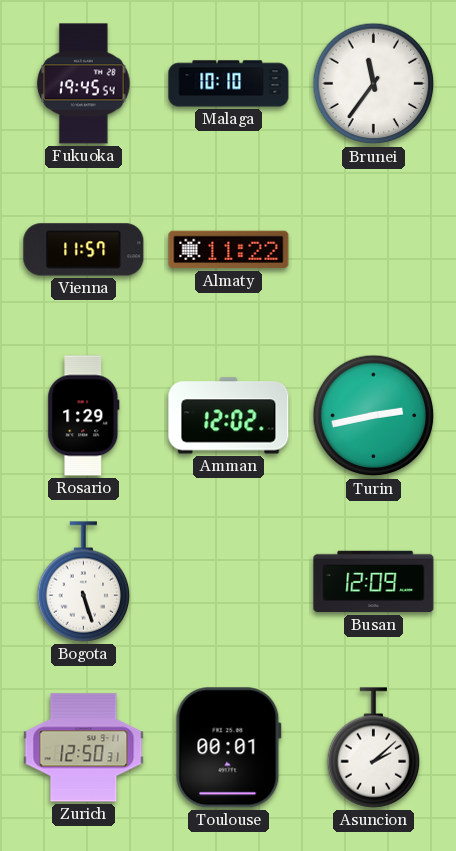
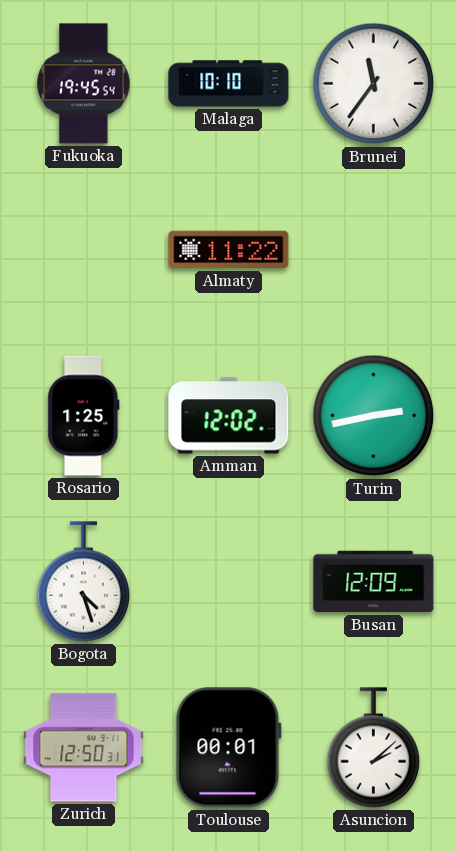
Vienna: 11:57 -> none (84, 250)
Rosario: 1:29 -> 1:25 (84, 416)
Bogota: 5:27 -> 4:27 (84, 582)
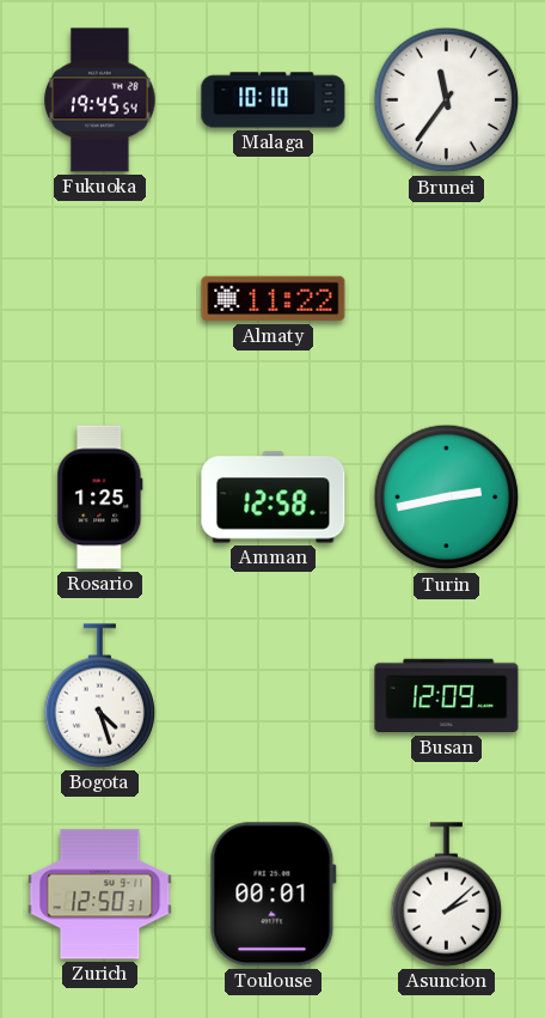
Amman: 12:02 -> 12:58 (274, 498)
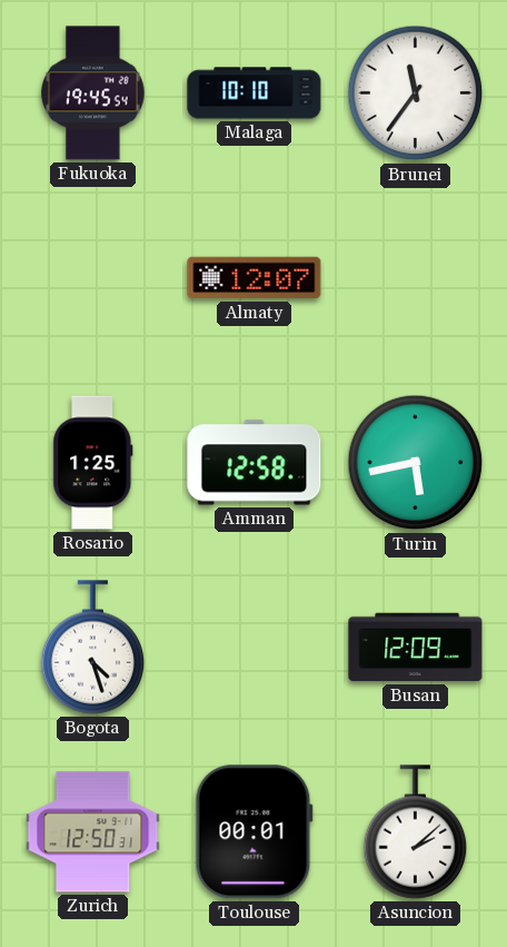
Almaty: 11:22 -> 12:07 (255, 278)
Turin: 2:43 -> 5:43 (416, 463)
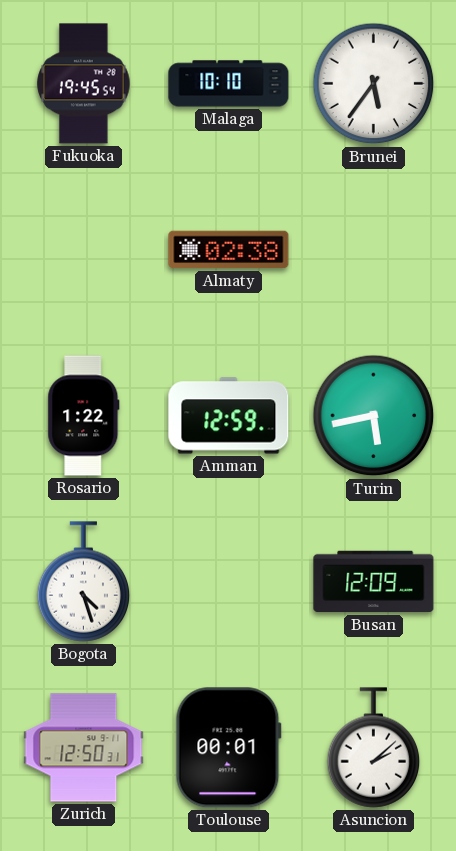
Brunei: 11:36 -> 5:36 (374, 84)
Almaty: 12:07 -> 02:38 (229, 250)
Rosario: 1:25 -> 1:22 (84, 416)
Amman: 12:58 -> 12:59 (229, 416)
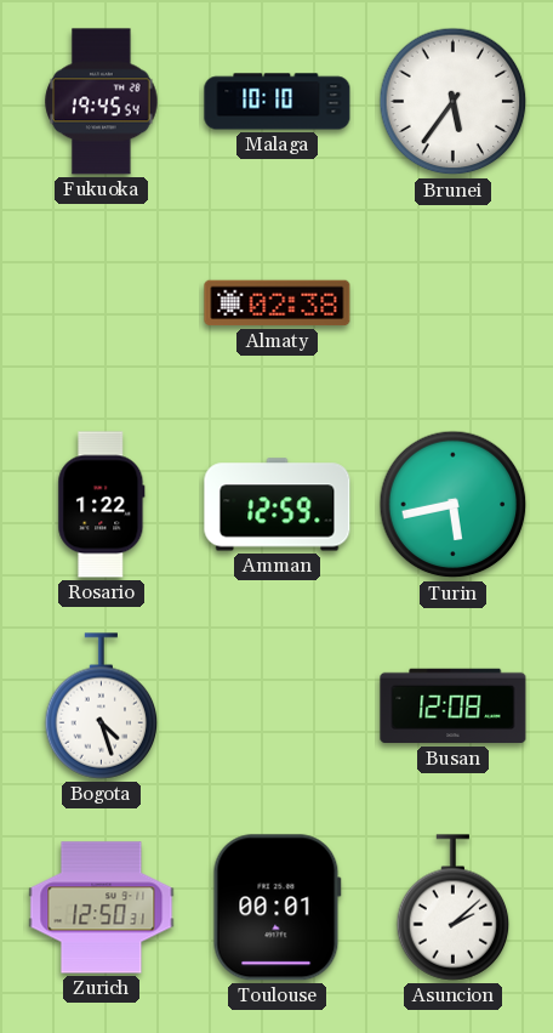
Busan: 12:09 -> 12:08 (454, 706)
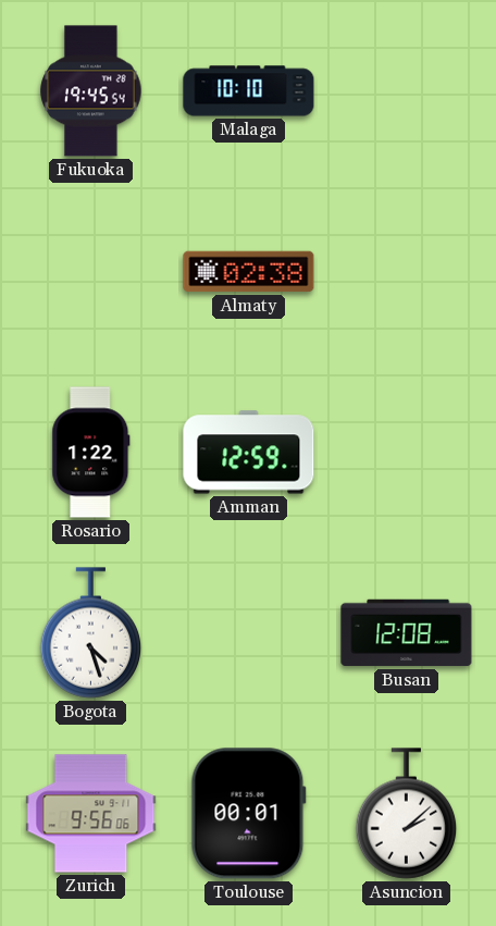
Brunei: 5:36 -> none (454, 102)
Turin: 5:43 -> none (454, 505)
Zurich: 12:50 -> 9:56 (91, 814)
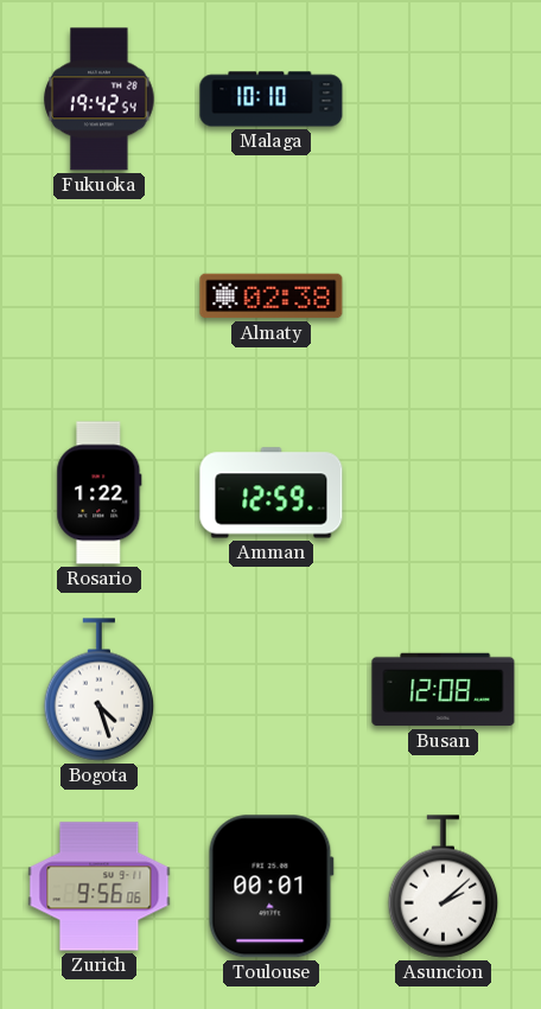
Fukuoka: 19:45 -> 19:42 (100, 100)
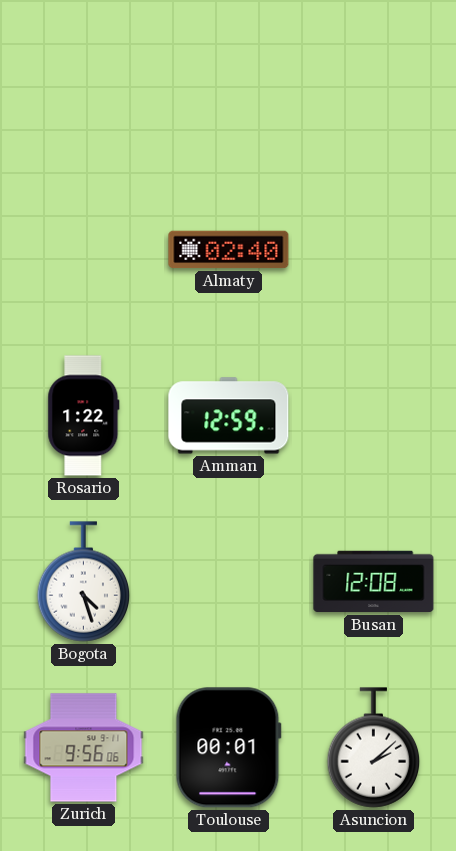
Fukuoka: 19:42 -> none (100, 100)
Malaga: 10:10 -> none (272, 100)
Almaty: 02:38 -> 02:40 (229, 250)
